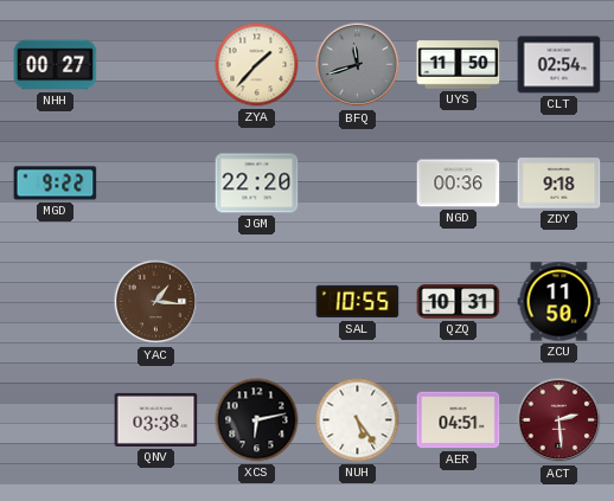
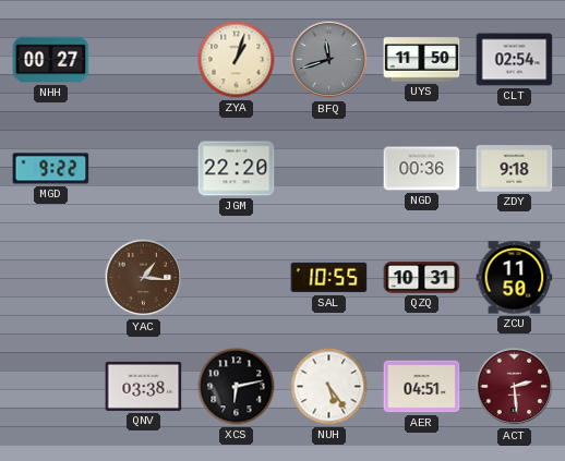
ZYA: 1:37 -> 1:03 (237, 60)
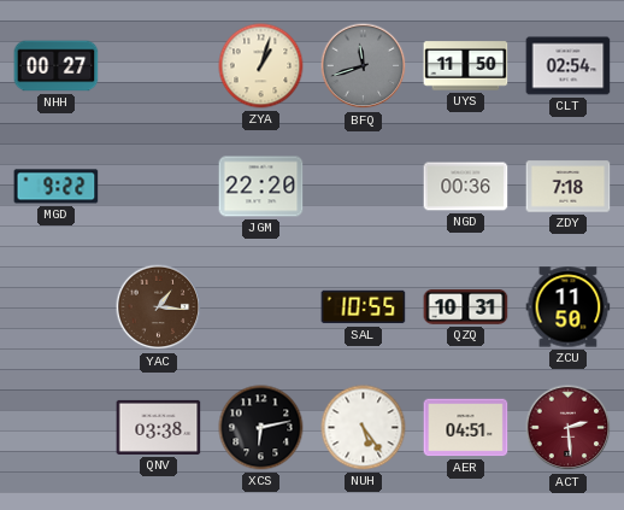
ZDY: 9:18 -> 7:18 (569, 187)
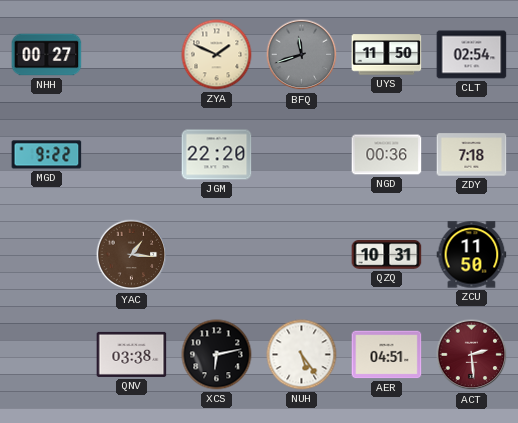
ZYA: 1:03 -> 1:49 (217, 55)
SAL: 10:55 -> none (364, 307)
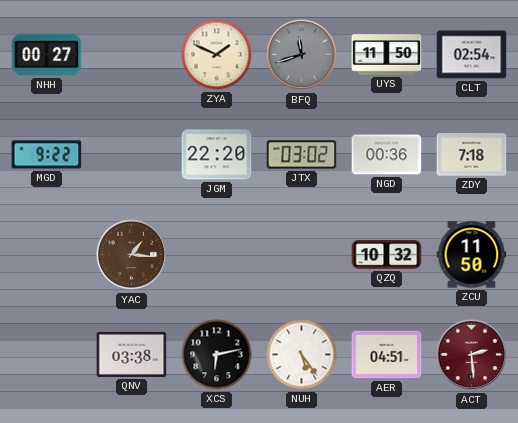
JTX: none -> 03:02 (302, 155)
QZQ: 10:31 -> 10:32 (387, 255)
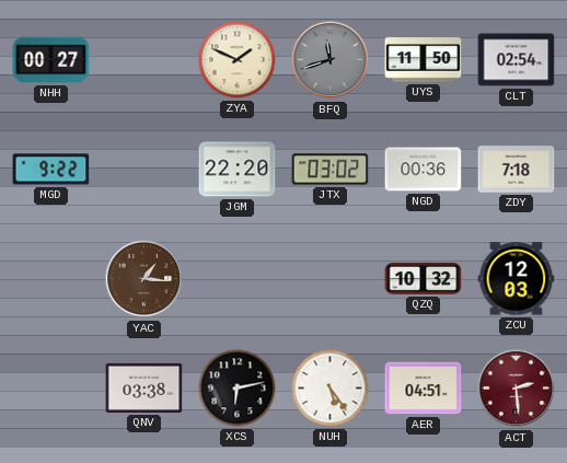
ZCU: 11:50 -> 12:03 (517, 279)
